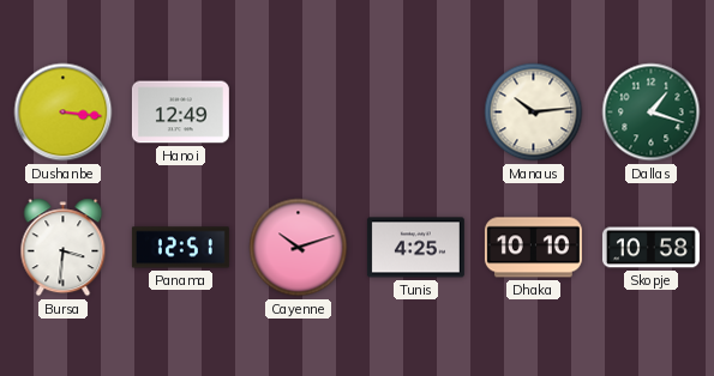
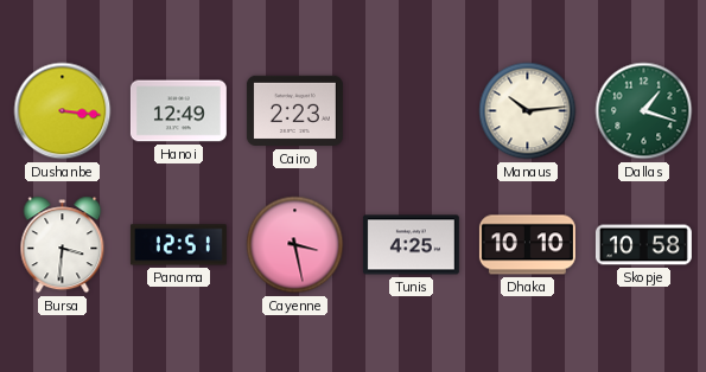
Cairo: none -> 2:23 (294, 111)
Cayenne: 10:12 -> 3:28 (295, 245)
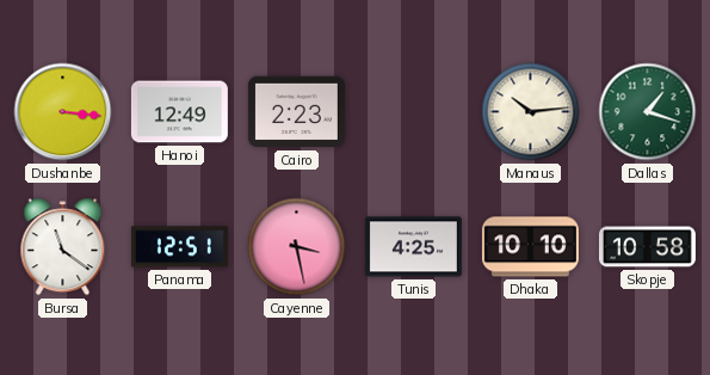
Bursa: 3:31 -> 11:21 (63, 247)
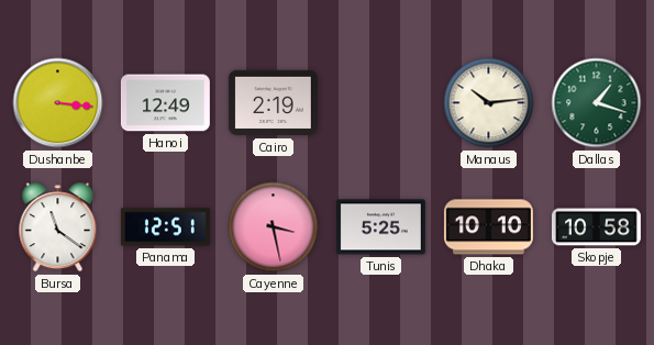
Cairo: 2:23 -> 2:19 (273, 103)
Tunis: 4:25 -> 5:25 (380, 227)
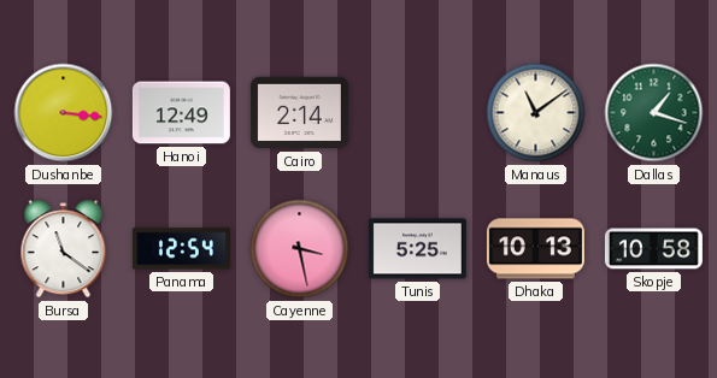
Cairo: 2:19 -> 2:14 (299, 113)
Manaus: 10:14 -> 11:09 (536, 113)
Panama: 12:51 -> 12:54 (181, 249)
Dhaka: 10:10 -> 10:13 (535, 249)
